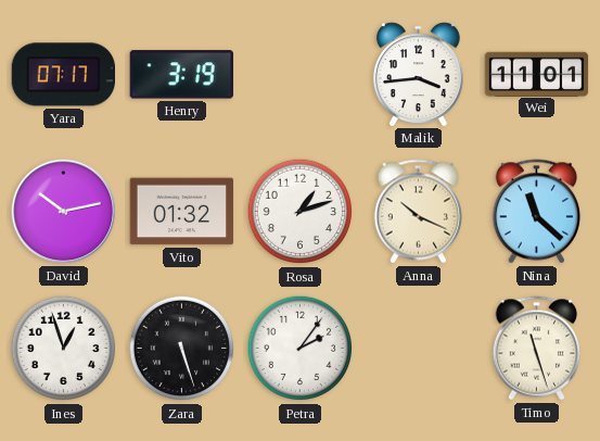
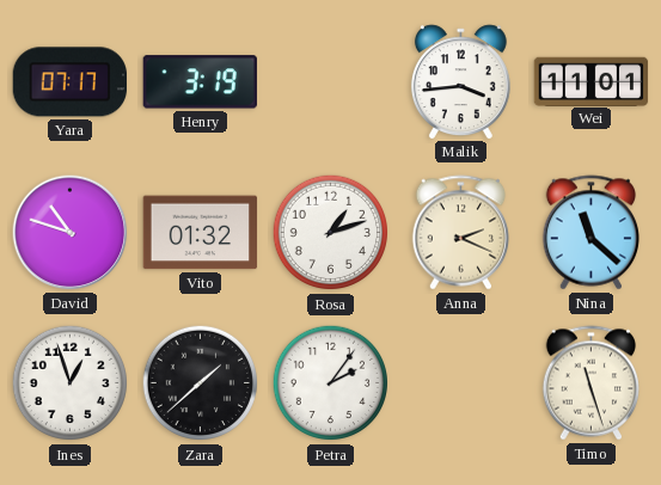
David: 10:13 -> 10:48 (71, 233)
Anna: 10:19 -> 2:19 (460, 233)
Zara: 5:27 -> 1:38 (201, 383)
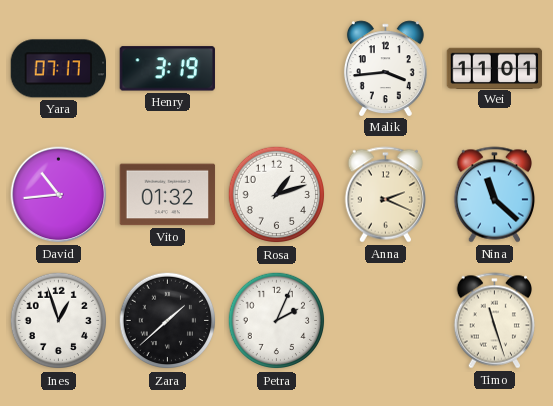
David: 10:48 -> 10:44 (59, 195)
Petra: 2:06 -> 2:04 (277, 321)
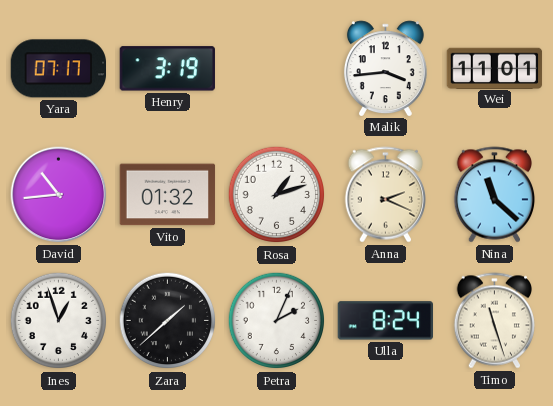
Ulla: none -> 8:24 (385, 321)
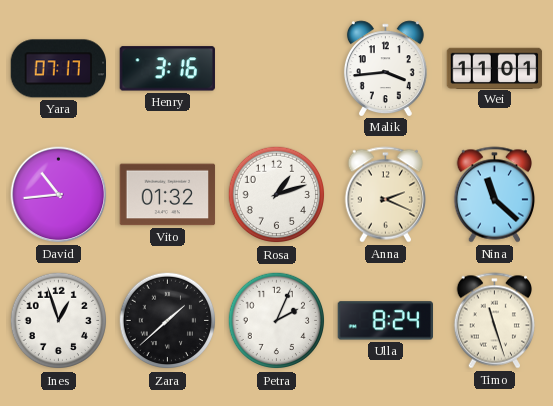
Henry: 3:19 -> 3:16 (167, 69)
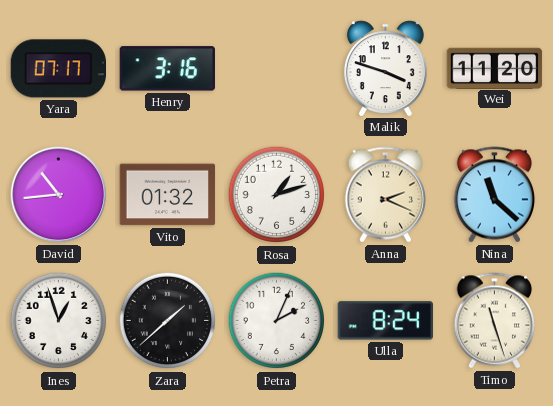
Malik: 3:44 -> 3:48 (385, 68)
Wei: 11:01 -> 11:20 (495, 68)
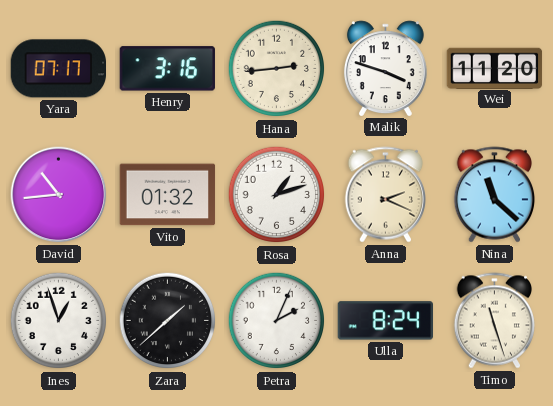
Hana: none -> 2:44 (277, 69)
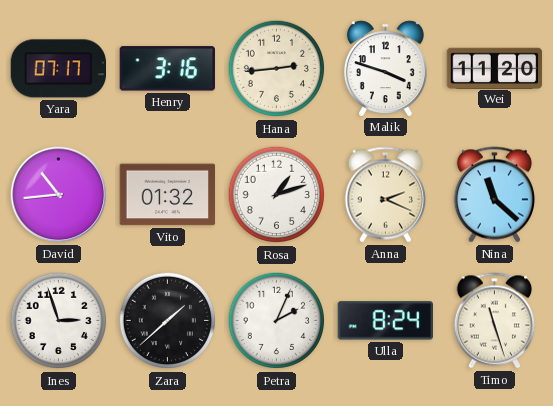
Ines: 12:57 -> 2:57 (59, 321)
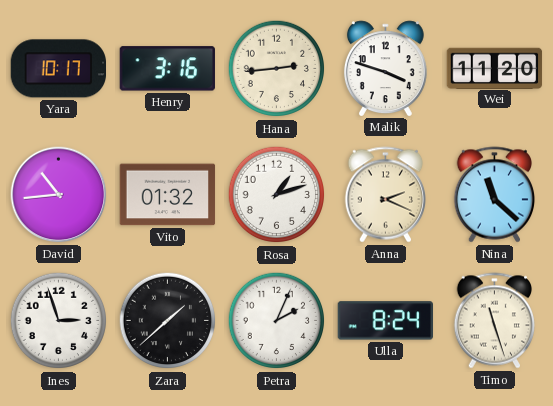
Yara: 07:17 -> 10:17 (59, 69)
